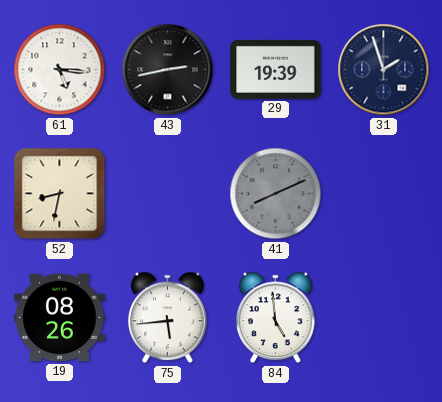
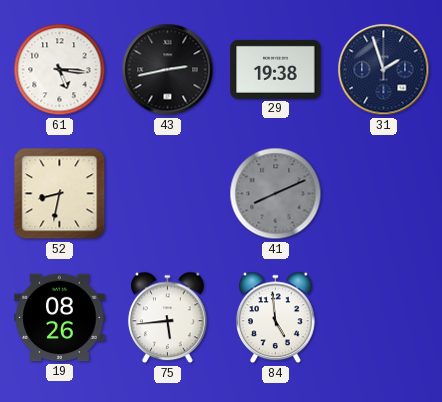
29: 19:39 -> 19:38 (276, 69)
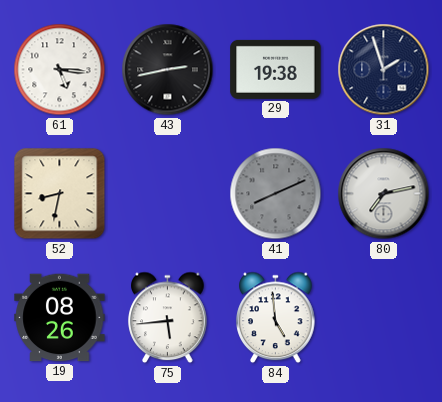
80: none -> 7:13 (384, 194)
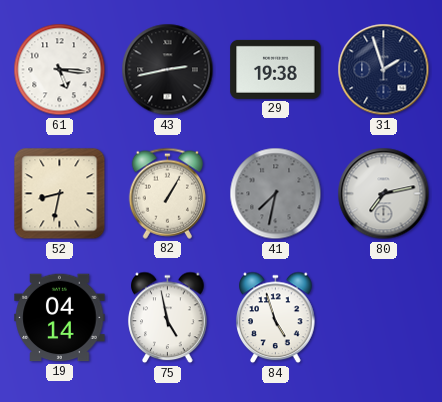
82: none -> 1:05 (167, 193)
41: 8:11 -> 7:32 (276, 194)
19: 08:26 -> 04:14 (60, 318)
75: 5:44 -> 4:58 (168, 318)
84: 4:59 -> 4:57 (276, 318)
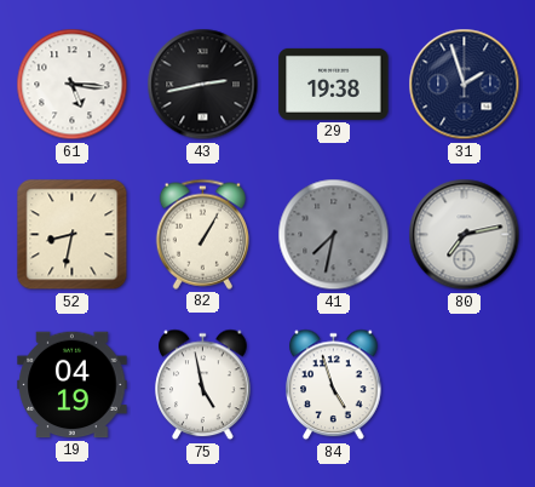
19: 04:14 -> 04:19 (73, 385)
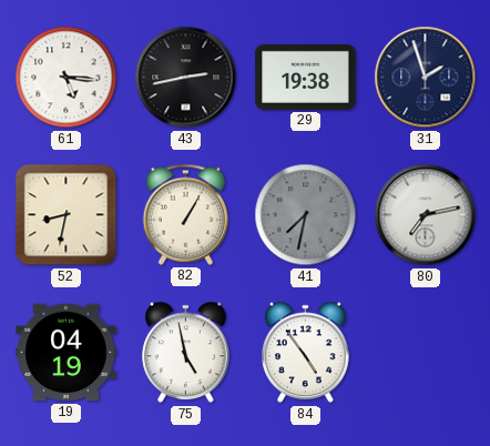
84: 4:57 -> 4:54 (306, 353)
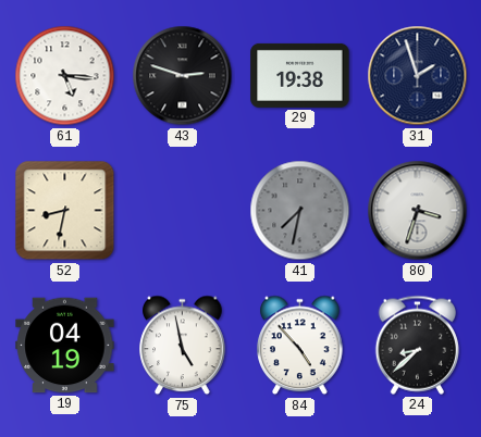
43: 2:43 -> 2:48 (183, 76)
82: 1:05 -> none (185, 214)
80: 7:13 -> 3:33 (418, 211)
84: 4:54 -> 4:53 (300, 346)
24: none -> 8:38 (417, 345)
